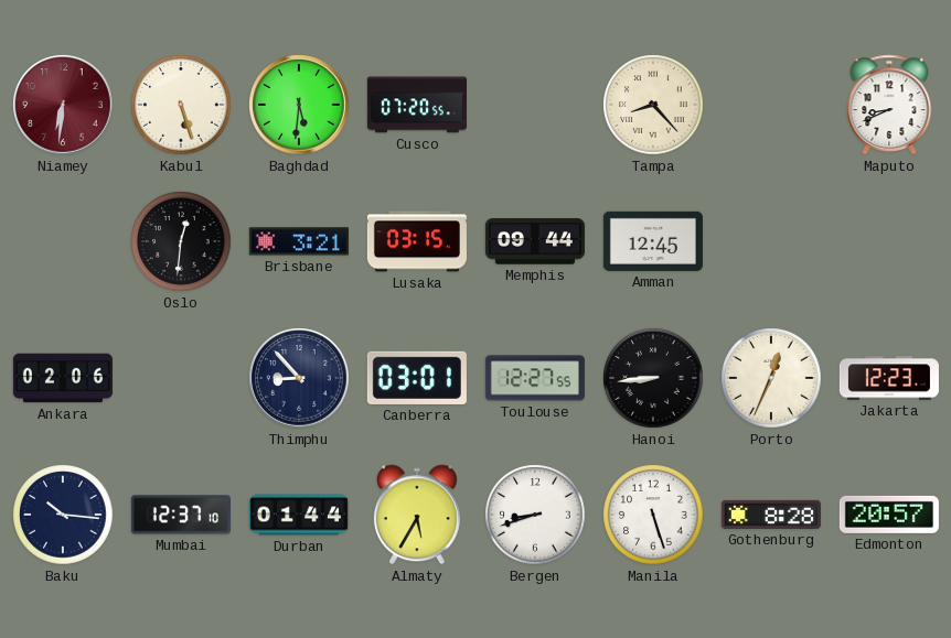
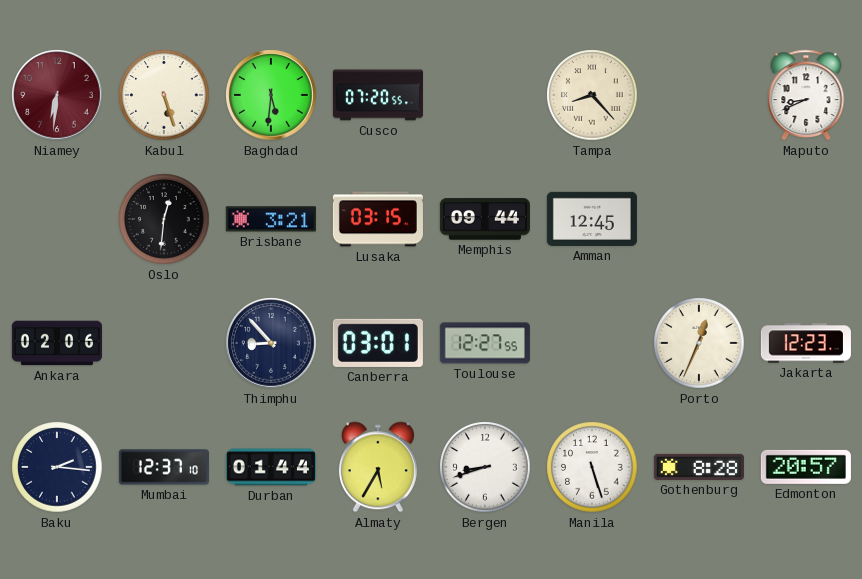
Hanoi: 8:44 -> none (653, 378)
Baku: 10:16 -> 2:16 (57, 467)
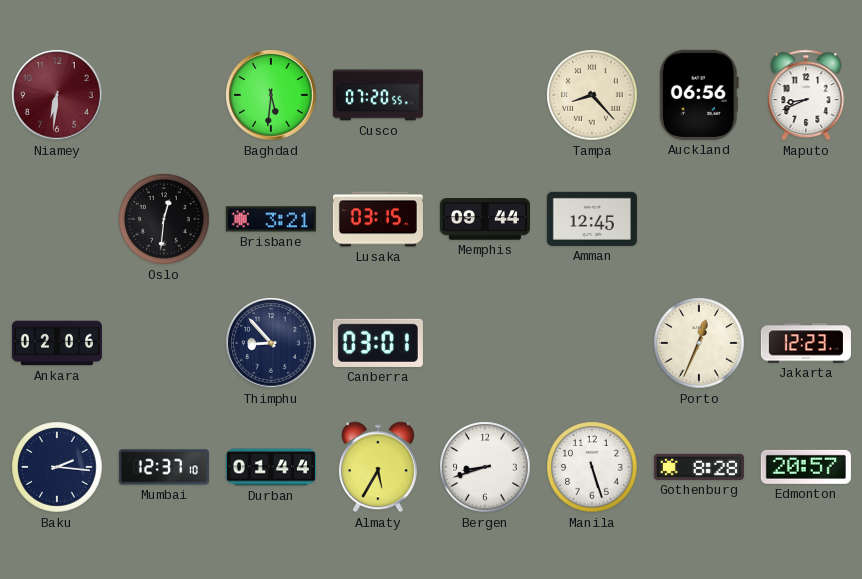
Kabul: 5:27 -> none (164, 95)
Auckland: none -> 06:56 (699, 95)
Toulouse: 12:27 -> none (485, 343)
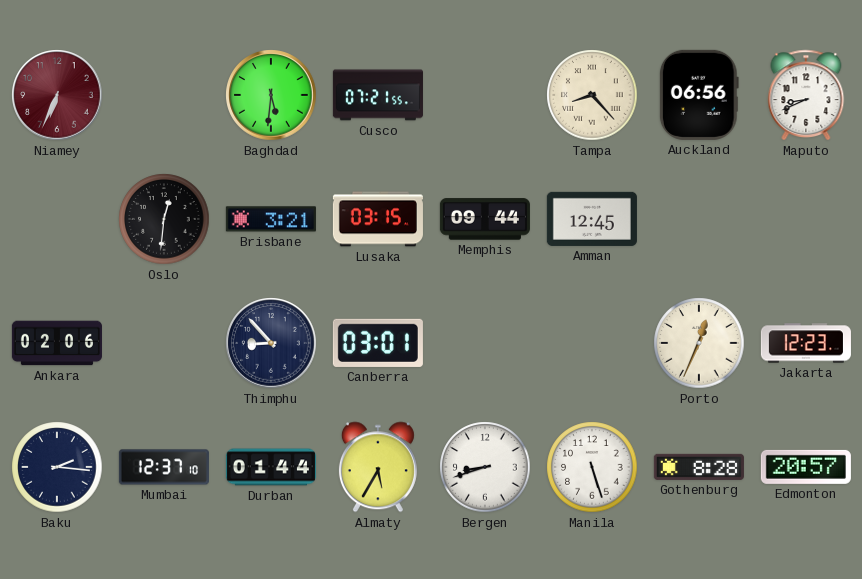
Niamey: 6:31 -> 6:34 (57, 95)
Cusco: 07:20 -> 07:21 (378, 95)
